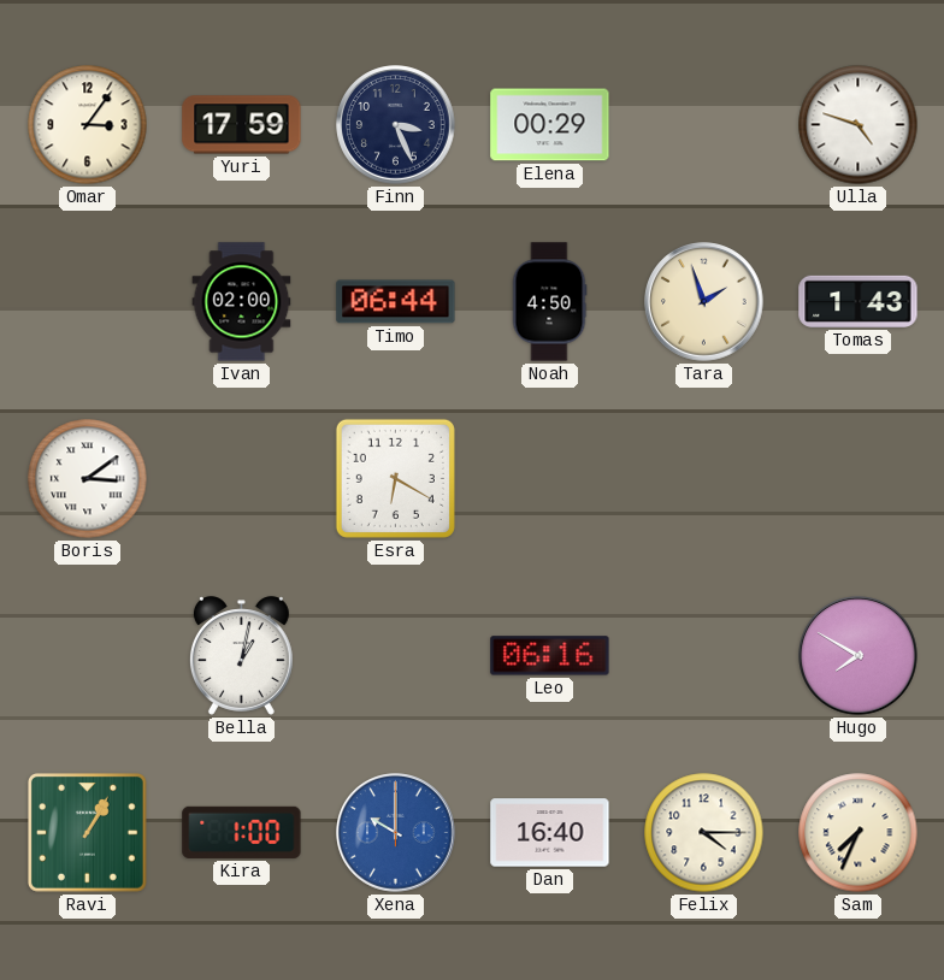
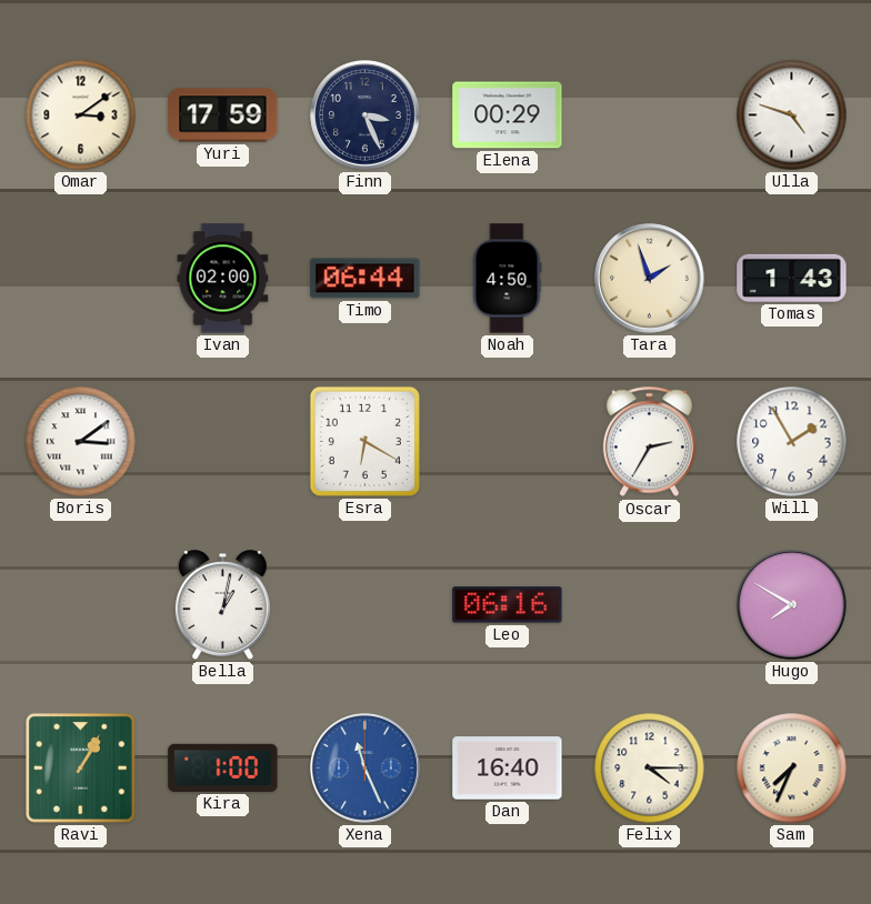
Omar: 3:06 -> 3:09 (81, 115)
Oscar: none -> 2:35 (649, 442)
Will: none -> 1:55 (792, 442)
Xena: 10:00 -> 11:26 (366, 769)
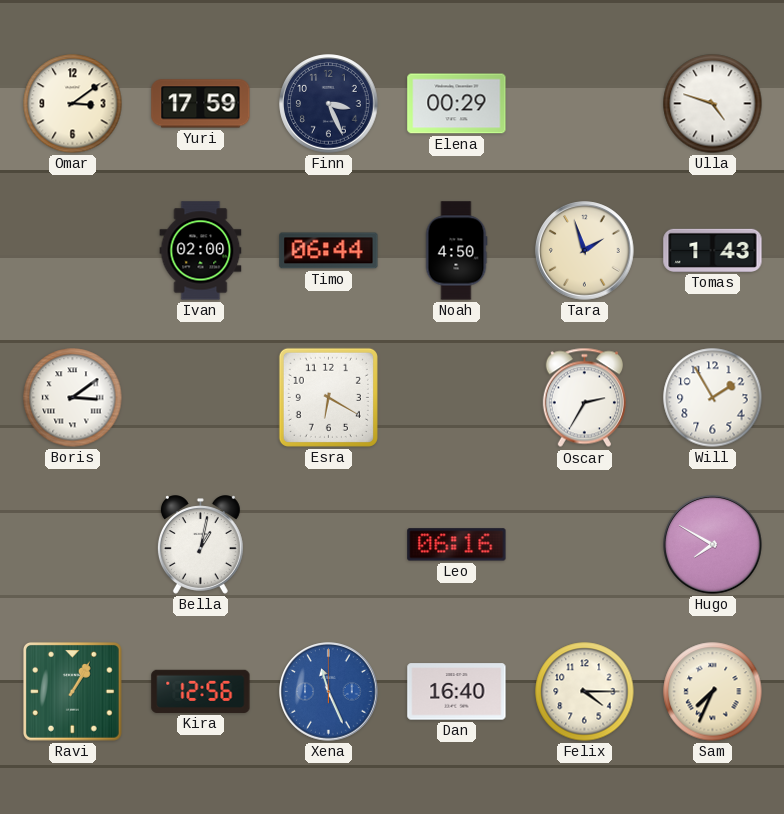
Kira: 1:00 -> 12:56 (201, 691)
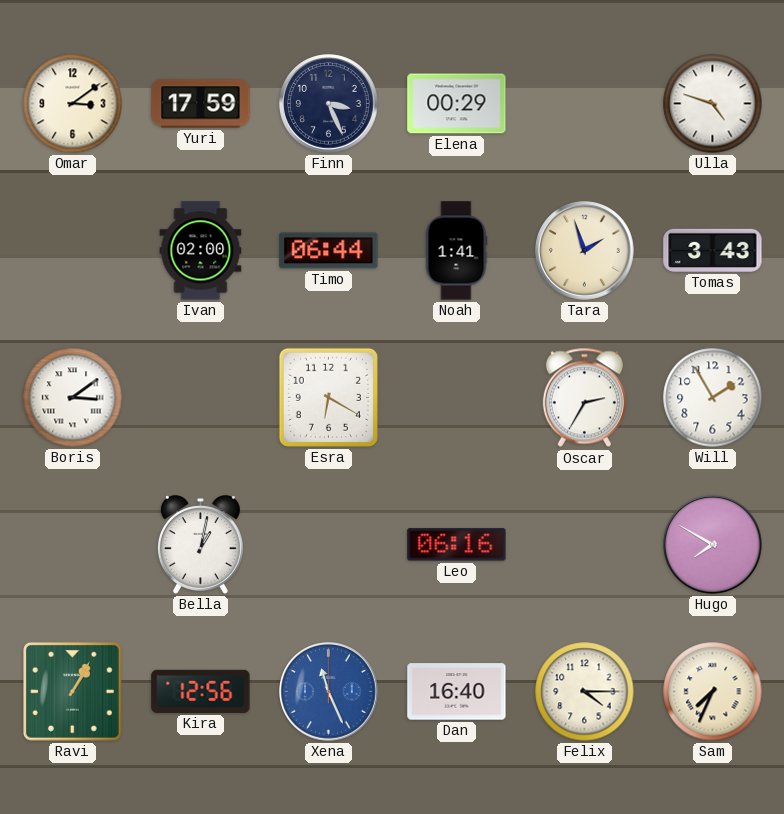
Noah: 4:50 -> 1:41 (456, 251)
Tomas: 1:43 -> 3:43 (713, 250)
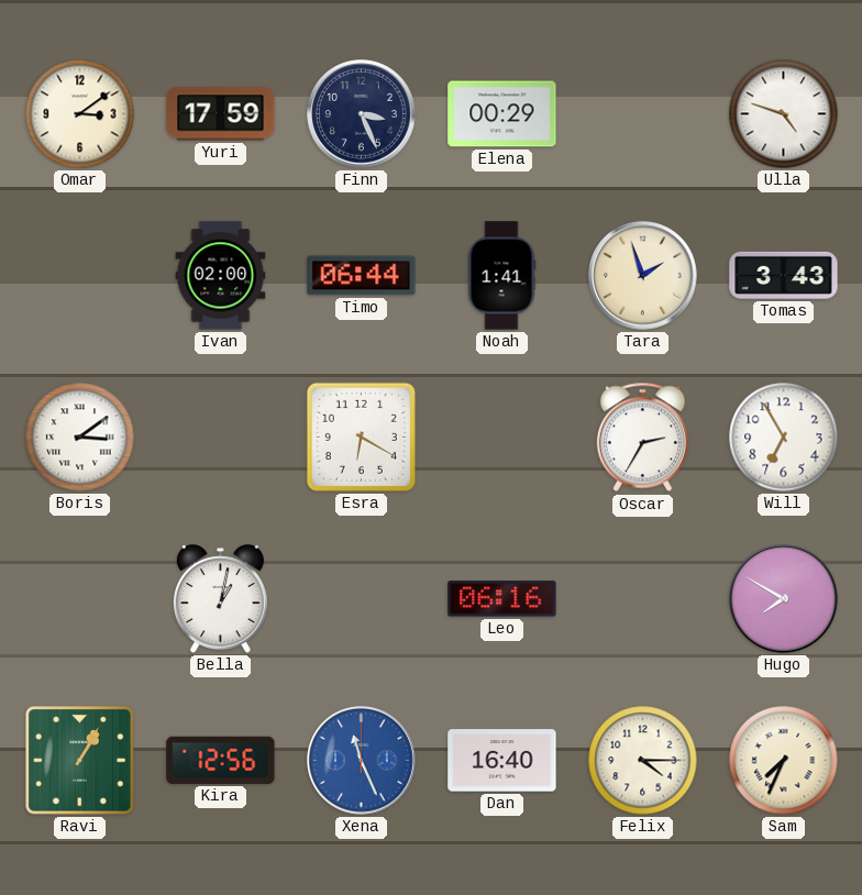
Will: 1:55 -> 6:55 (784, 438)
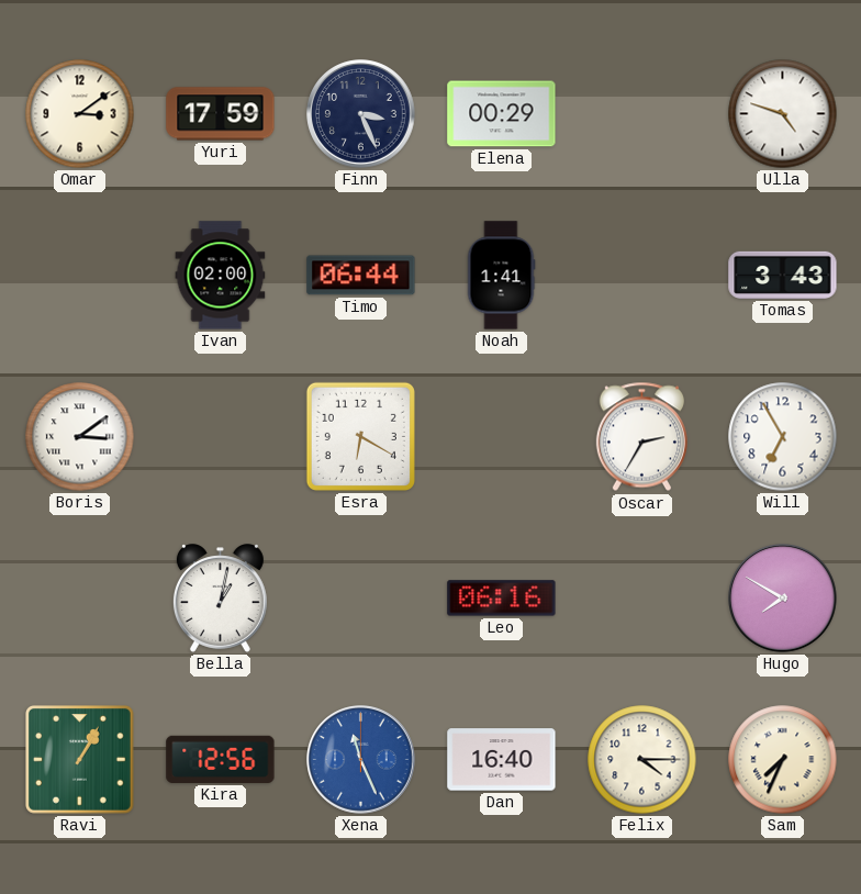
Tara: 1:57 -> none (643, 276)
